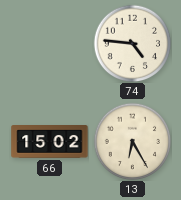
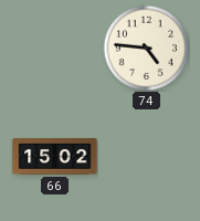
13: 6:25 -> none (132, 141)
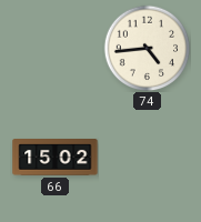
74: 4:46 -> 4:44 (147, 48)
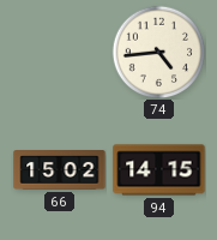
94: none -> 14:15 (159, 170)
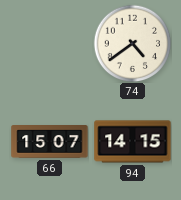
74: 4:44 -> 4:39 (132, 43)
66: 15:02 -> 15:07 (50, 142)
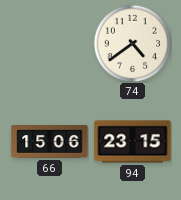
66: 15:07 -> 15:06 (50, 142)
94: 14:15 -> 23:15 (133, 142)
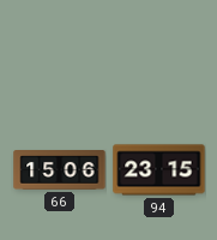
74: 4:39 -> none (132, 43)
